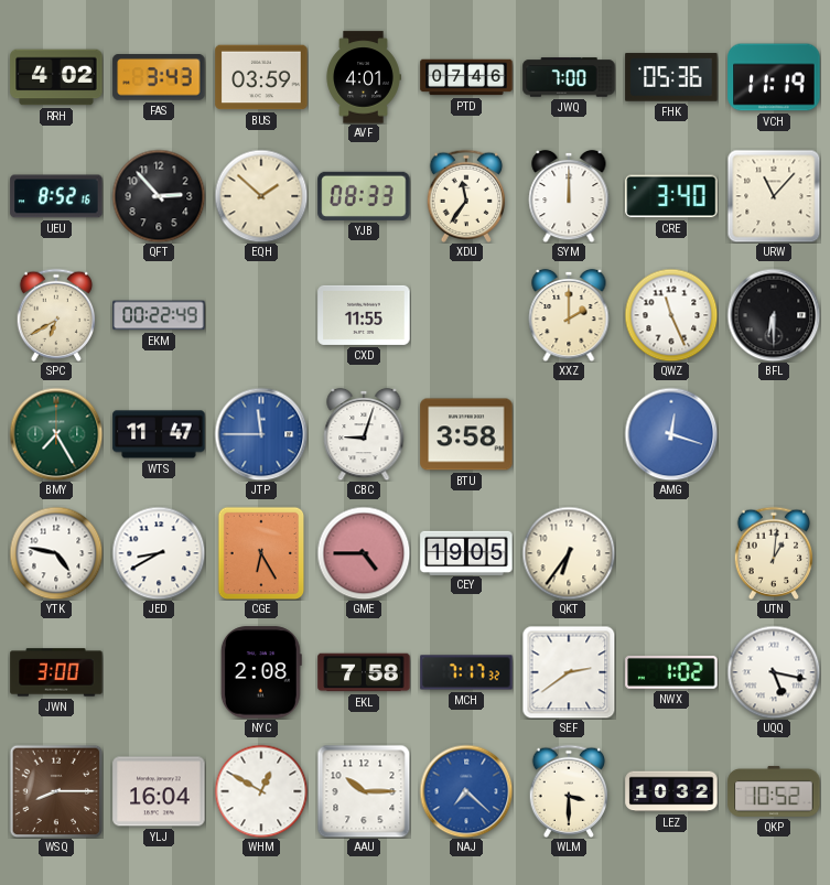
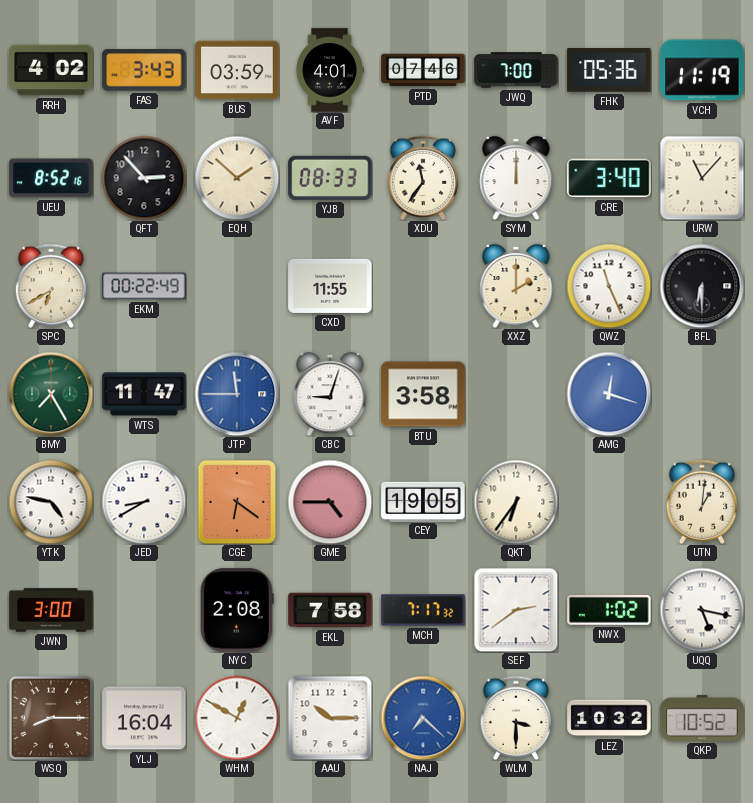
CGE: 6:25 -> 6:21 (237, 502)
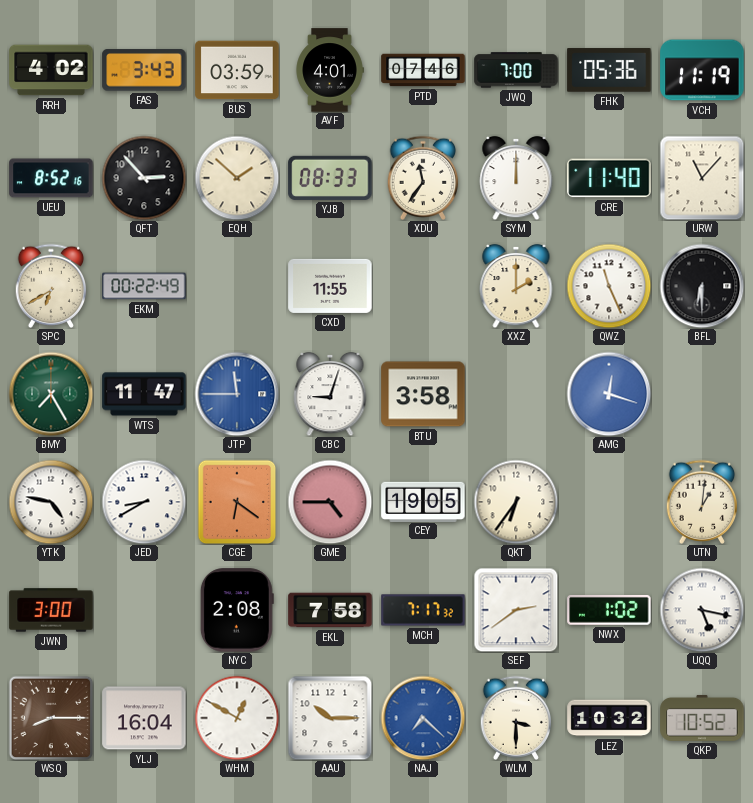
CRE: 3:40 -> 11:40 (609, 178)
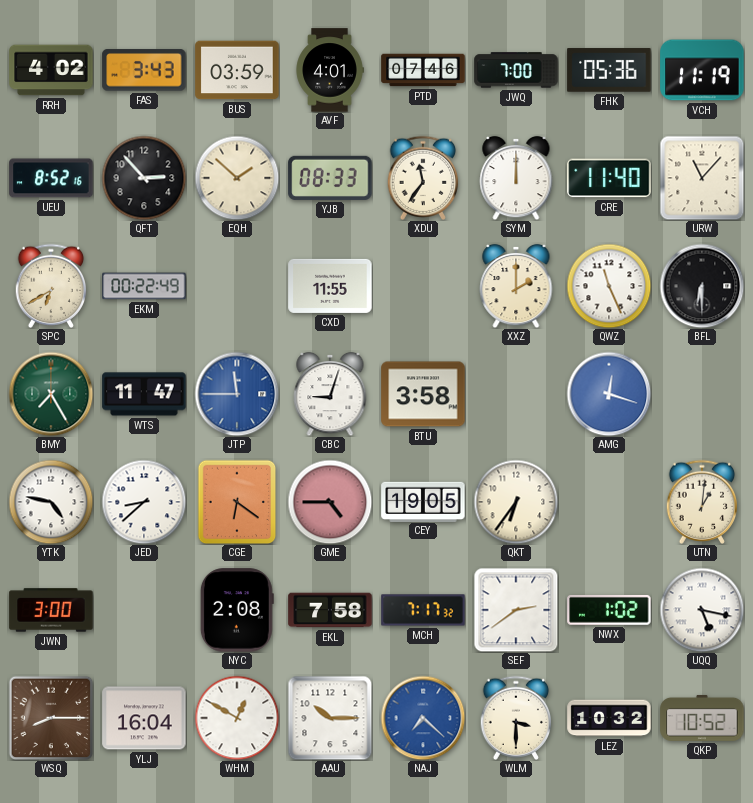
JED: 8:40 -> 8:38 (144, 502)
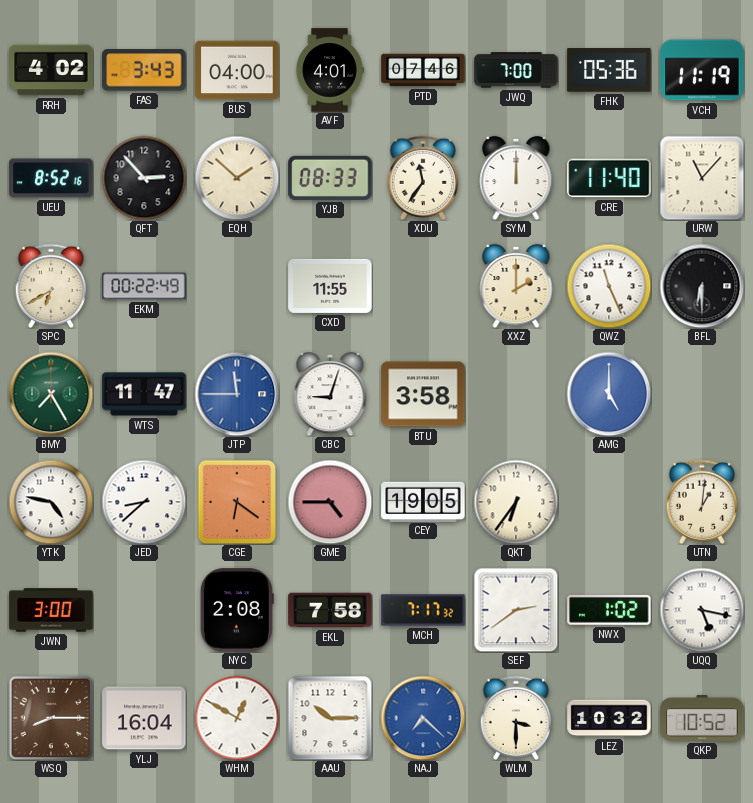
BUS: 03:59 -> 04:00 (237, 70)
AMG: 12:18 -> 5:00 (609, 394)
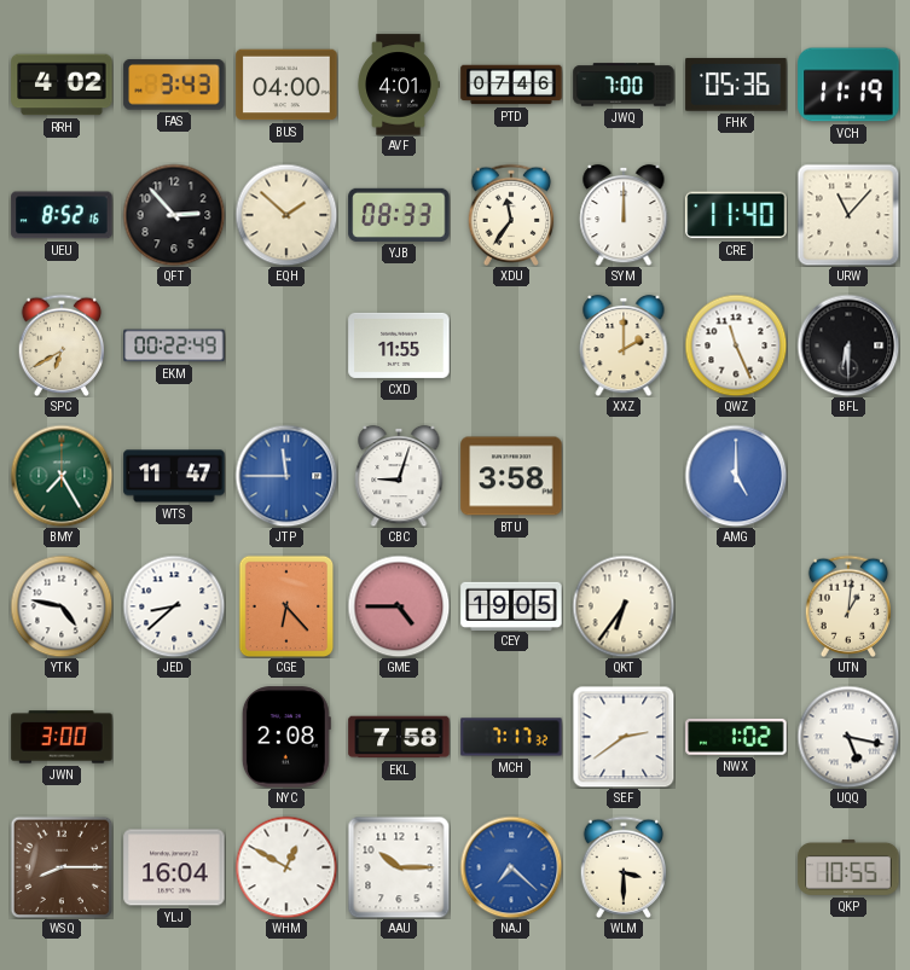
CGE: 6:21 -> 6:23 (286, 606)
LEZ: 10:32 -> none (609, 718)
QKP: 10:52 -> 10:55 (848, 867)
